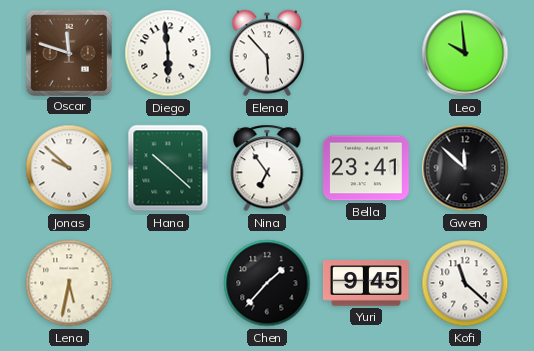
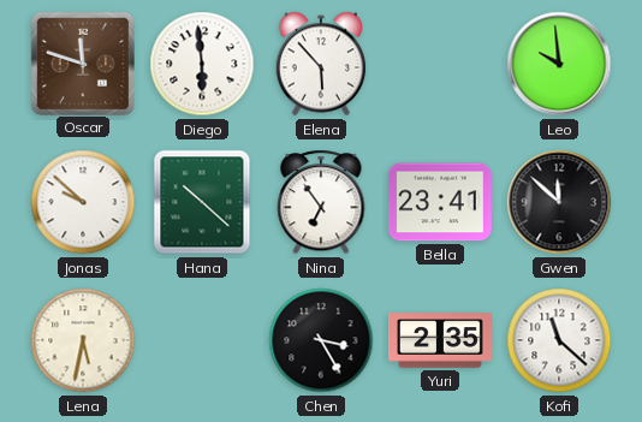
Chen: 1:37 -> 3:25 (321, 340)
Yuri: 9:45 -> 2:35 (440, 340)
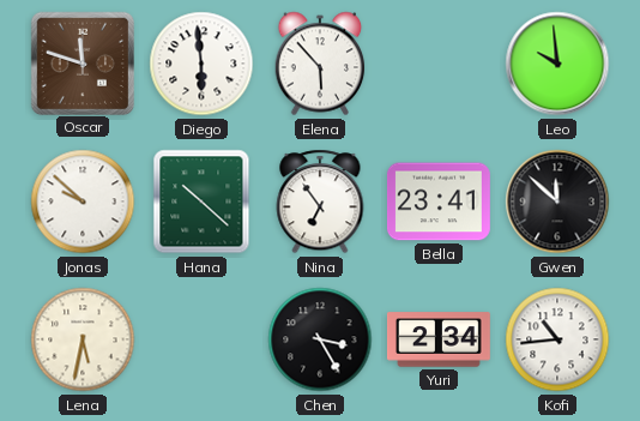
Yuri: 2:35 -> 2:34 (439, 339)
Kofi: 11:22 -> 10:44 (557, 339)
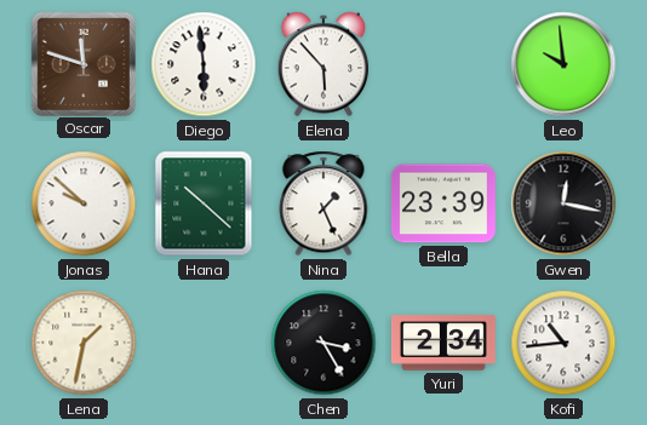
Nina: 6:54 -> 1:26 (323, 203)
Bella: 23:41 -> 23:39 (443, 203)
Gwen: 11:52 -> 12:17 (563, 203)
Lena: 5:32 -> 1:32 (84, 343)
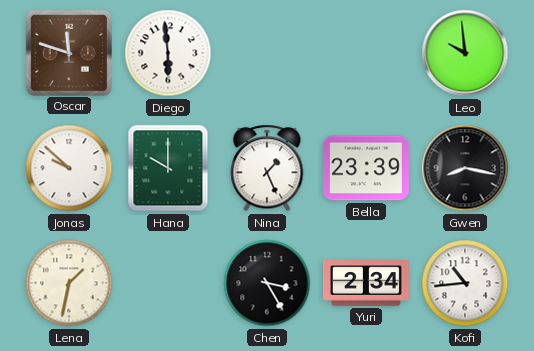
Elena: 5:53 -> none (323, 64)
Hana: 10:22 -> 10:00 (168, 168)
Gwen: 12:17 -> 8:17 (465, 168)
